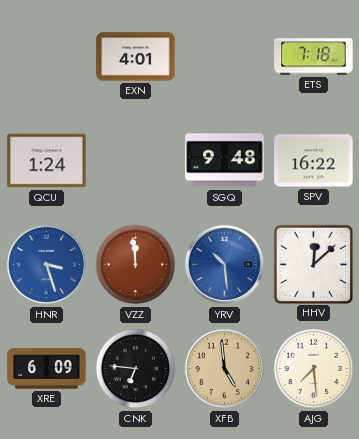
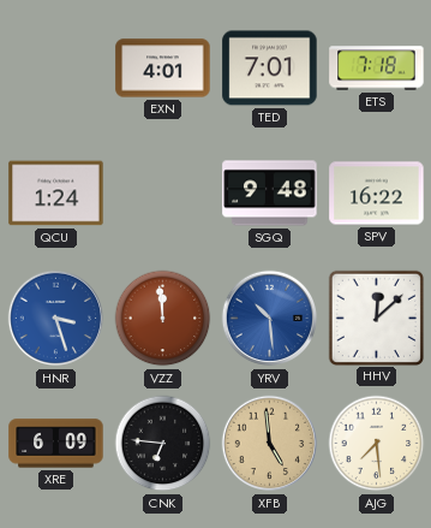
TED: none -> 7:01 (270, 69)
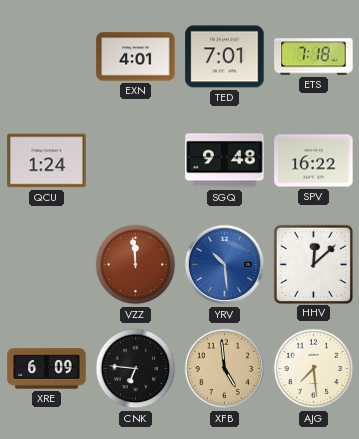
HNR: 3:27 -> none (56, 319)
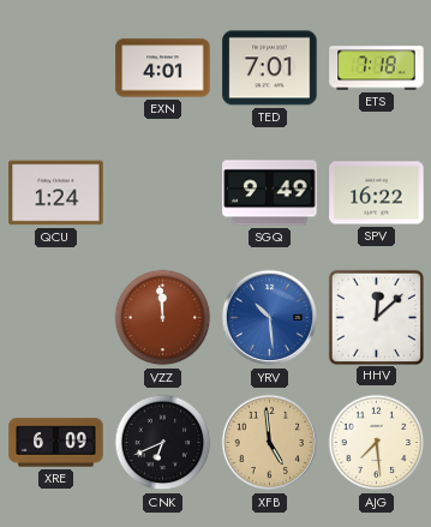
SGQ: 9:48 -> 9:49 (270, 193)
CNK: 6:46 -> 6:41 (163, 443)
